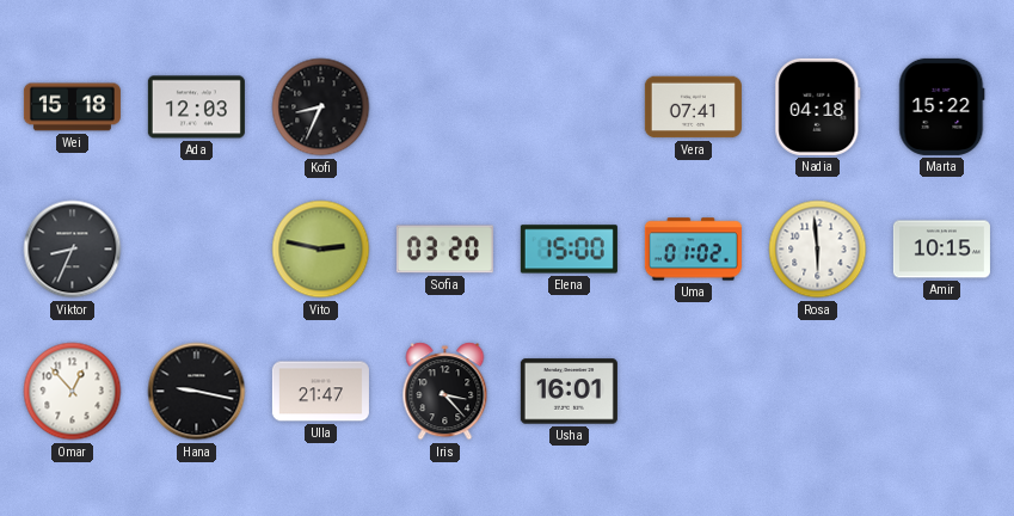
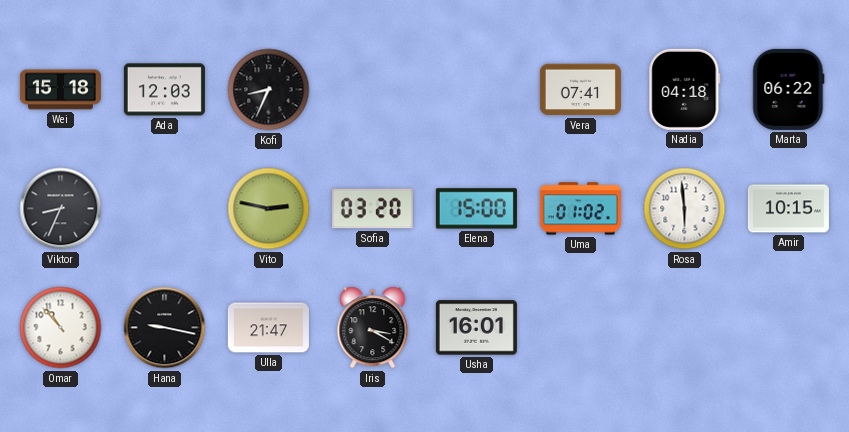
Marta: 15:22 -> 06:22 (789, 89)
Omar: 12:53 -> 10:53 (61, 328)
Iris: 3:23 -> 3:20 (373, 328)
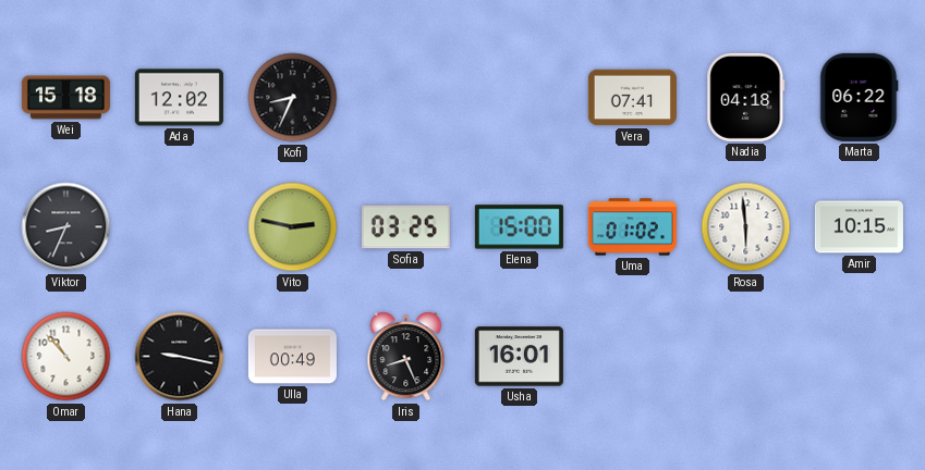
Ada: 12:03 -> 12:02 (179, 98)
Sofia: 03:20 -> 03:25 (405, 227)
Ulla: 21:47 -> 00:49 (292, 357)
Iris: 3:20 -> 8:26 (406, 357)
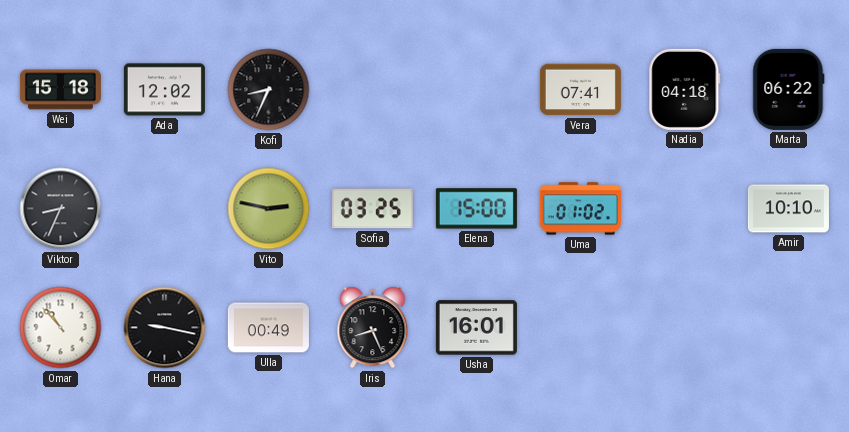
Rosa: 5:59 -> none (746, 227)
Amir: 10:15 -> 10:10 (788, 209)
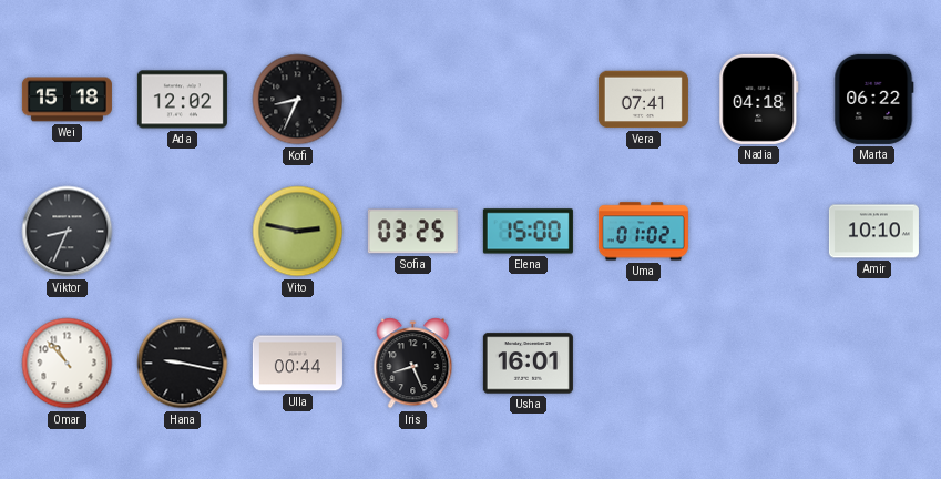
Ulla: 00:49 -> 00:44 (297, 364)
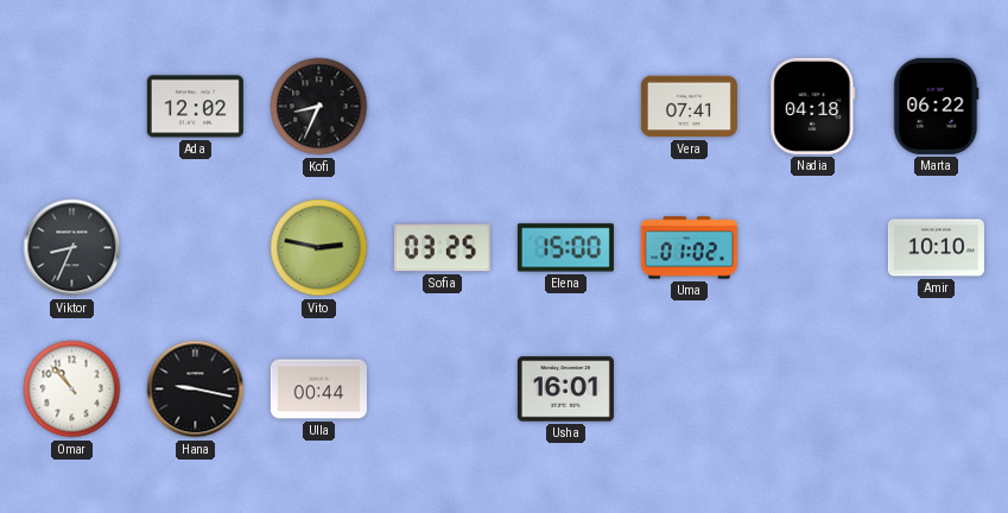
Wei: 15:18 -> none (67, 100)
Iris: 8:26 -> none (413, 364)
